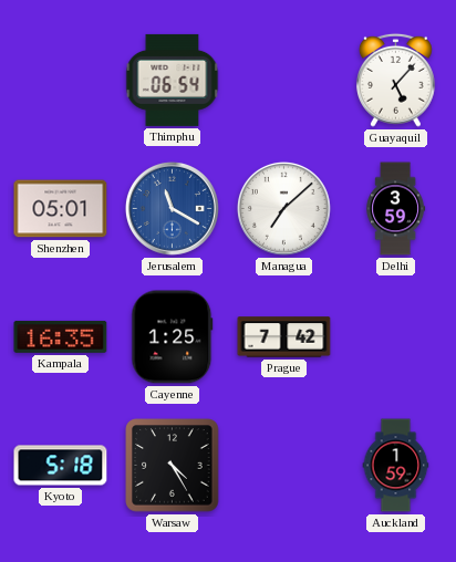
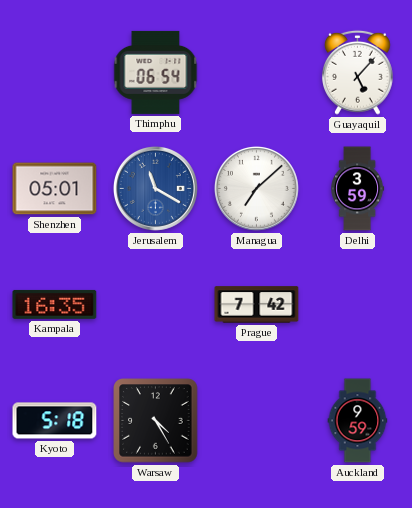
Cayenne: 1:25 -> none (173, 337)
Auckland: 1:59 -> 9:59 (358, 421)
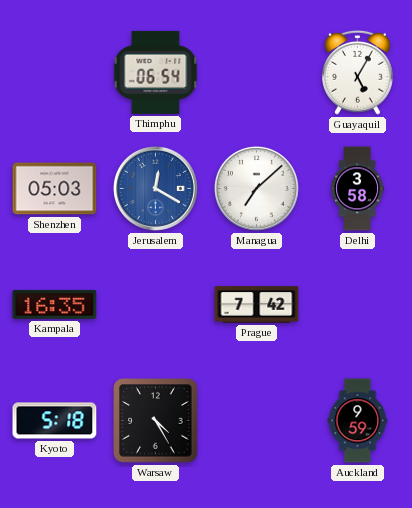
Guayaquil: 5:07 -> 5:05 (358, 72)
Shenzhen: 05:01 -> 05:03 (55, 189)
Jerusalem: 11:20 -> 12:20 (155, 188)
Delhi: 3:59 -> 3:58 (358, 189)
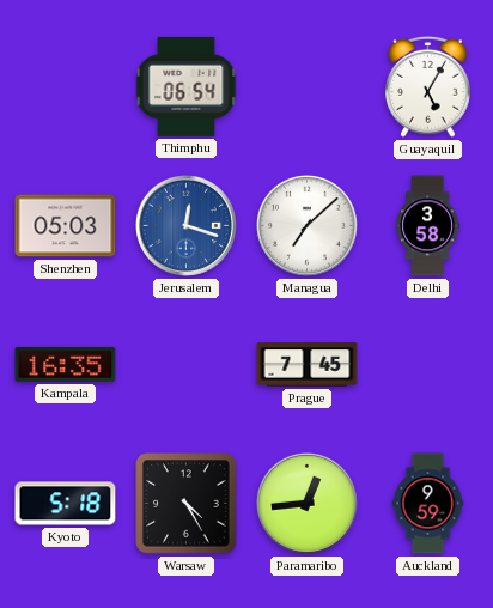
Jerusalem: 12:20 -> 12:18 (185, 225)
Prague: 7:42 -> 7:45 (308, 365)
Paramaribo: none -> 12:44 (306, 503)
